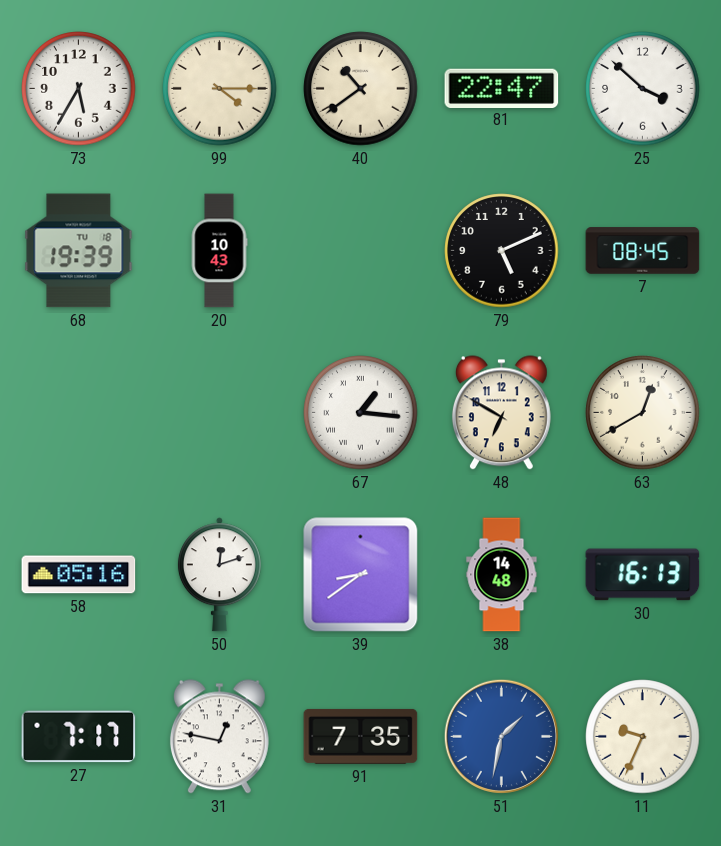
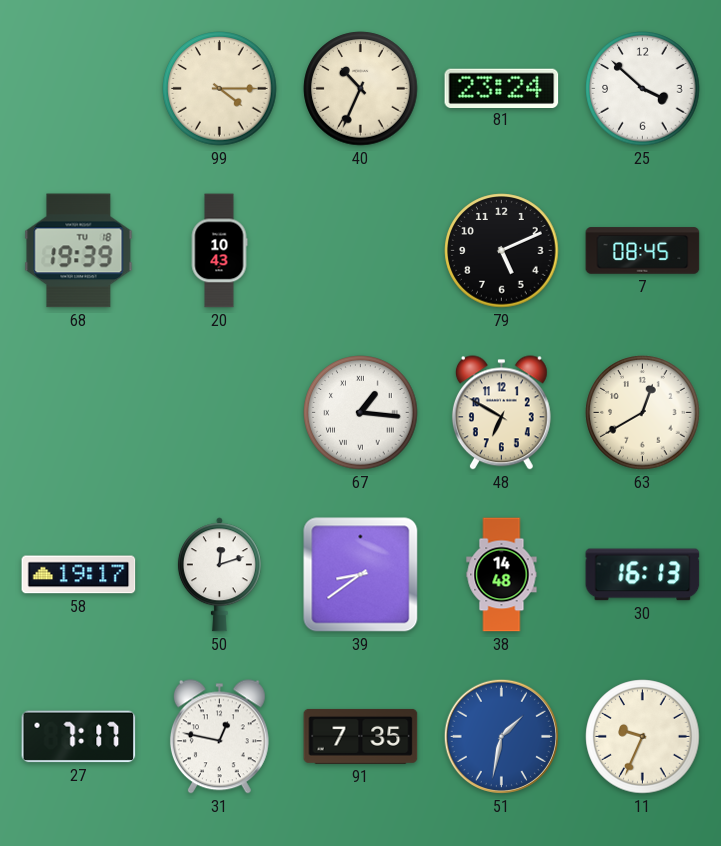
73: 5:35 -> none (79, 89)
40: 10:39 -> 10:34 (361, 89)
81: 22:47 -> 23:24 (502, 88)
58: 05:16 -> 19:17 (79, 575)
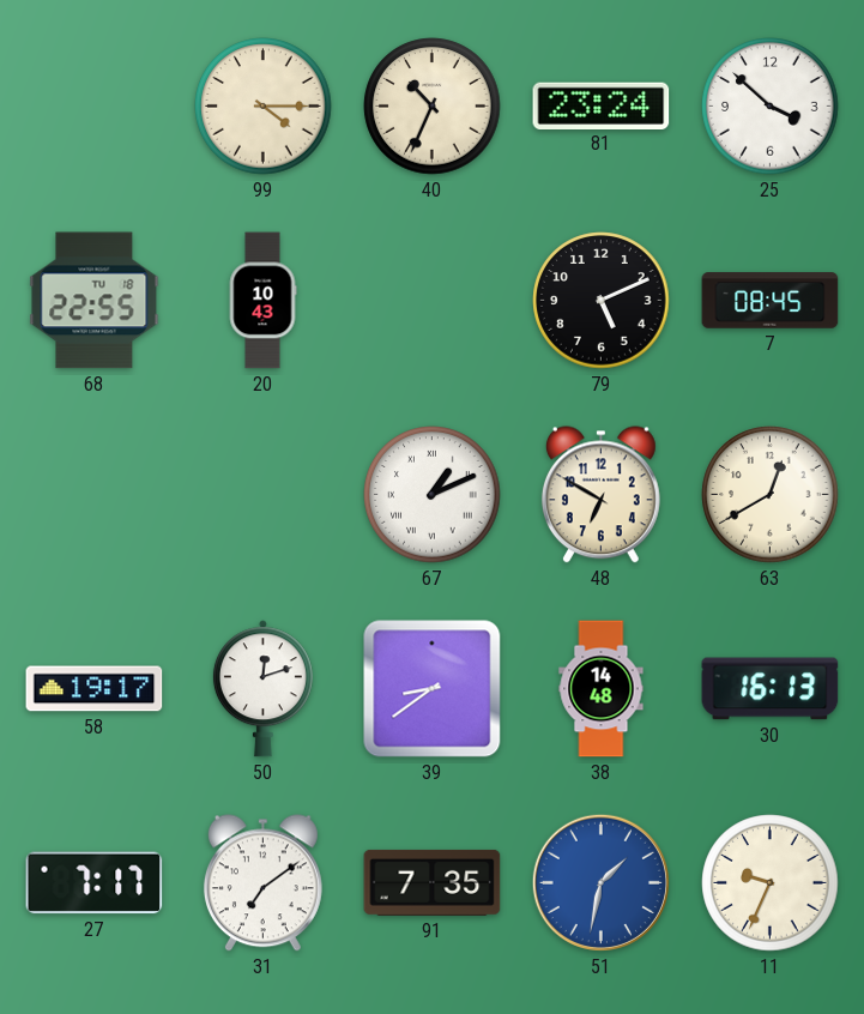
68: 19:39 -> 22:55 (95, 301)
67: 1:16 -> 1:11 (433, 495)
31: 12:47 -> 7:09 (262, 883)
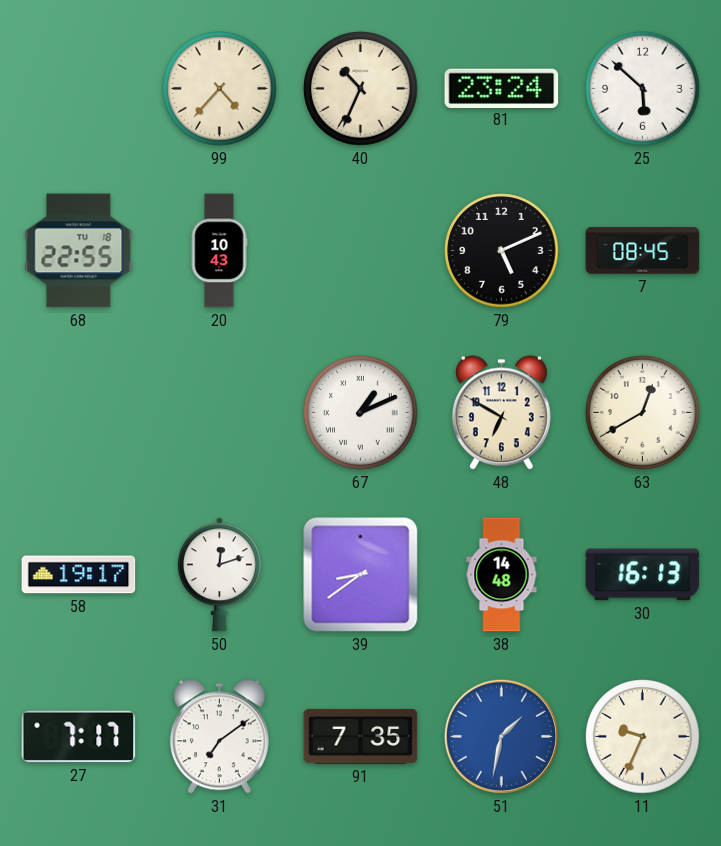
99: 4:15 -> 4:37 (220, 89)
25: 3:52 -> 5:52 (643, 89)
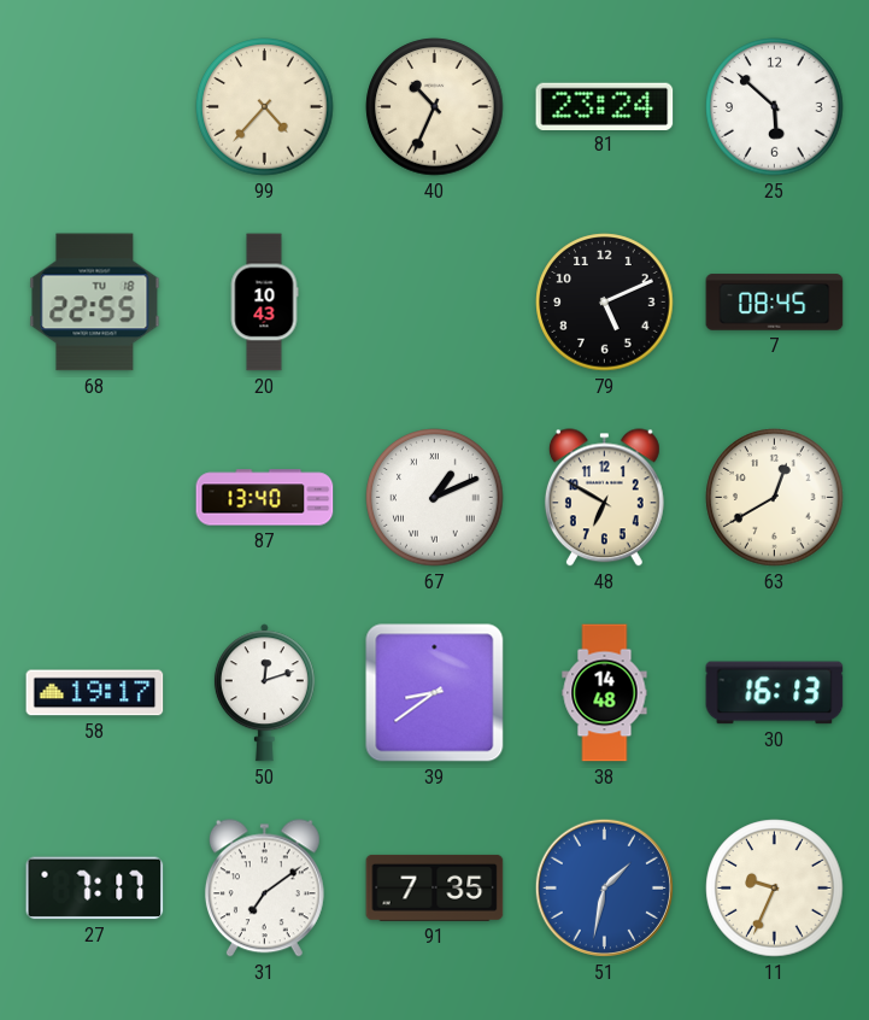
87: none -> 13:40 (265, 498)
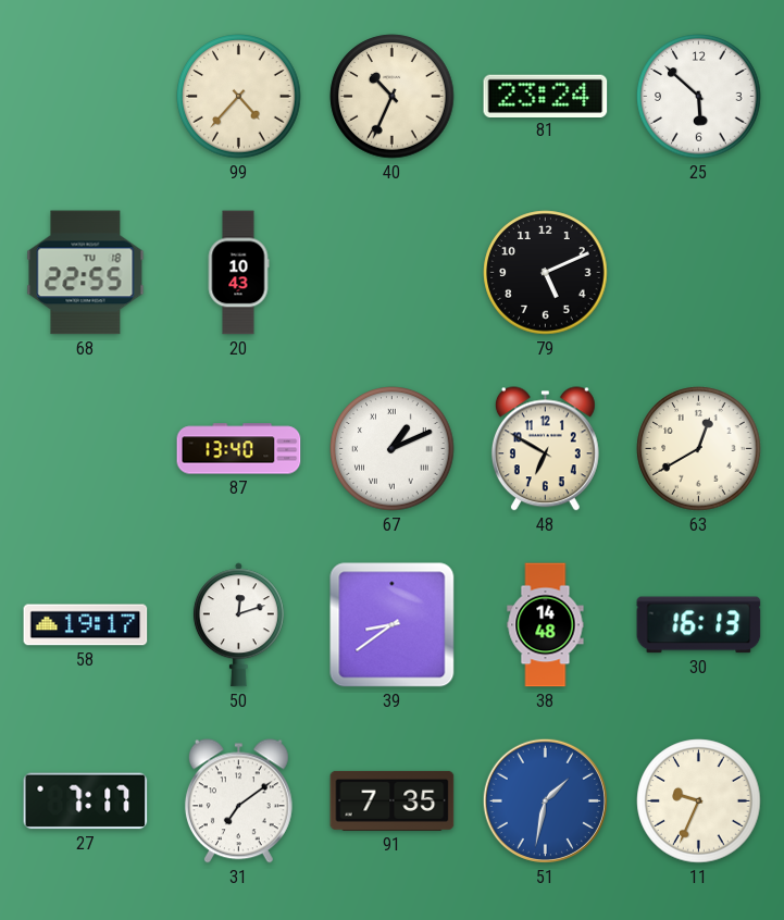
7: 08:45 -> none (775, 303)
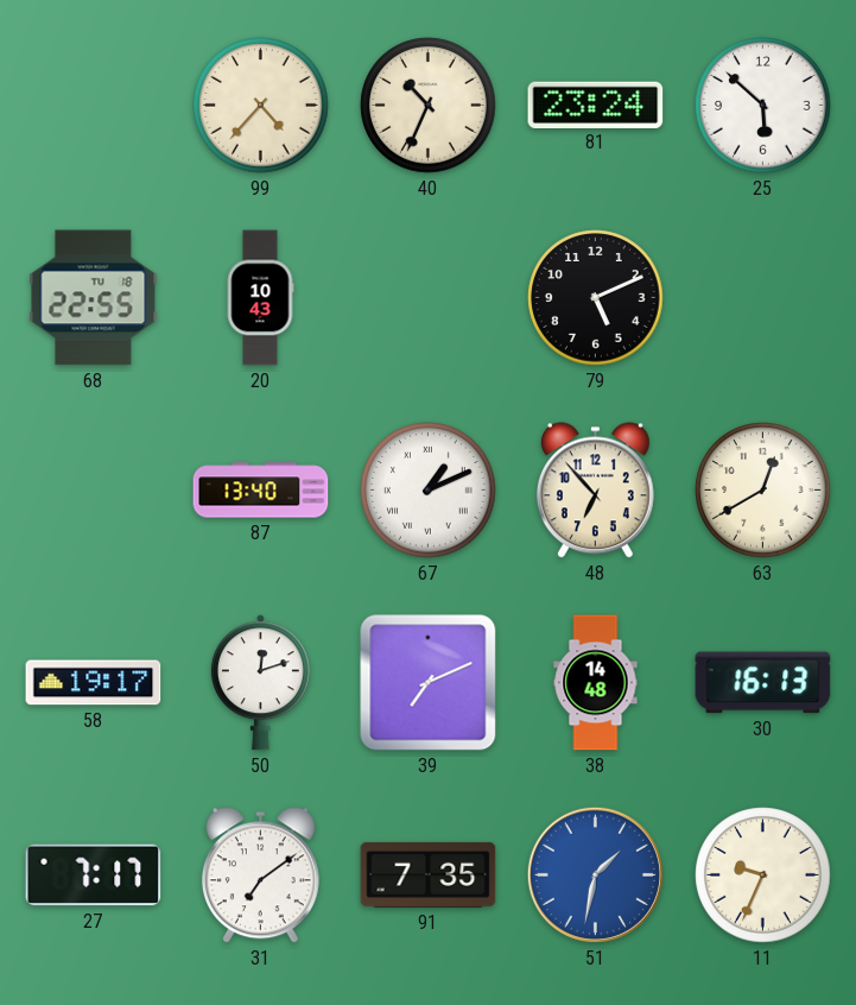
48: 6:50 -> 6:53 (595, 491)
39: 8:39 -> 7:11 (429, 683)
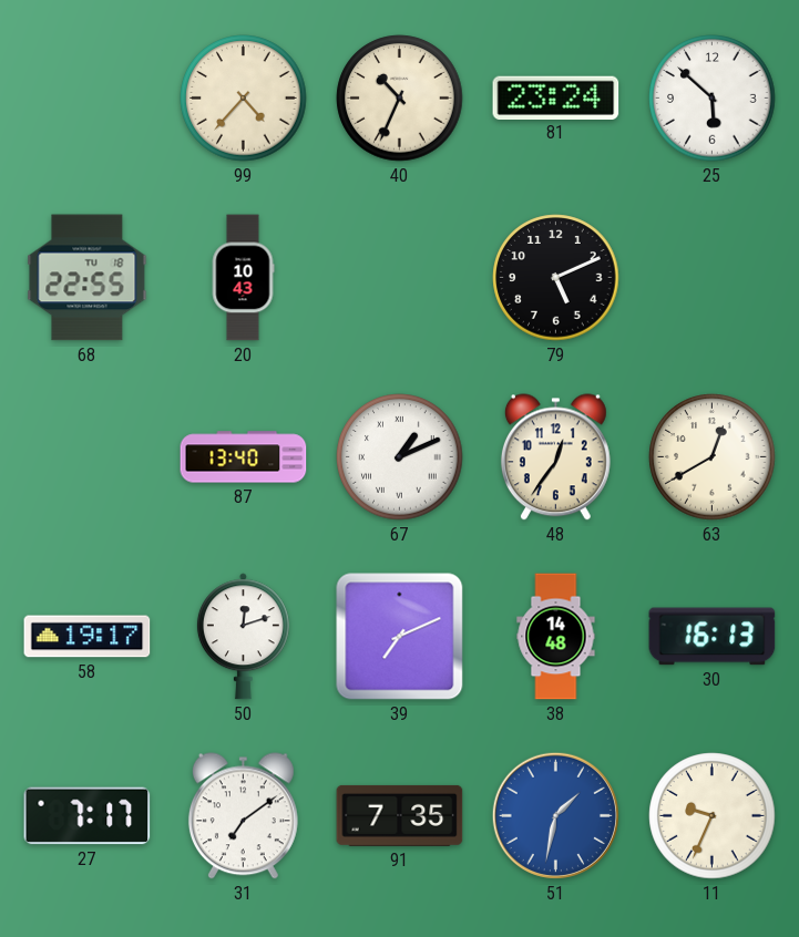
48: 6:53 -> 12:36 (555, 457)
